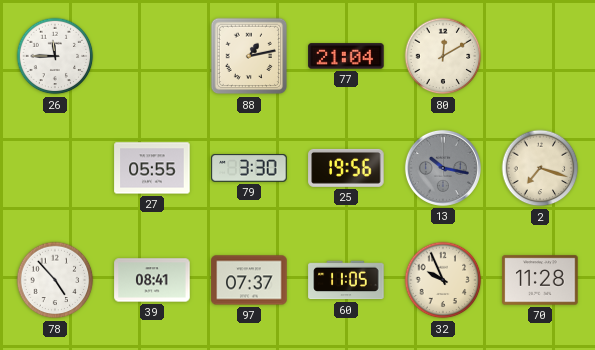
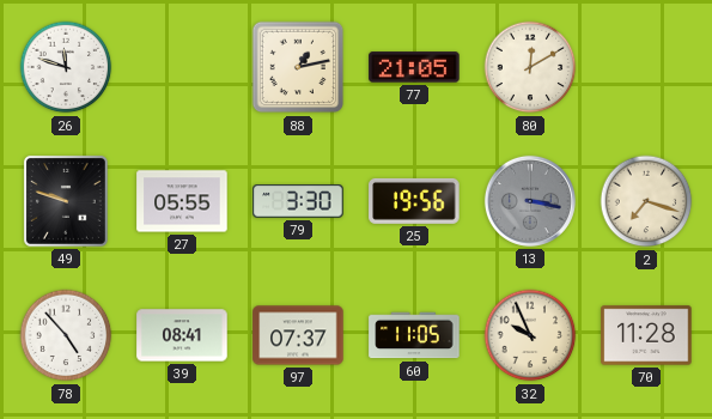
26: 11:45 -> 11:48 (66, 67)
77: 21:04 -> 21:05 (414, 67)
49: none -> 9:48 (66, 201)
13: 10:17 -> 3:17 (530, 201)
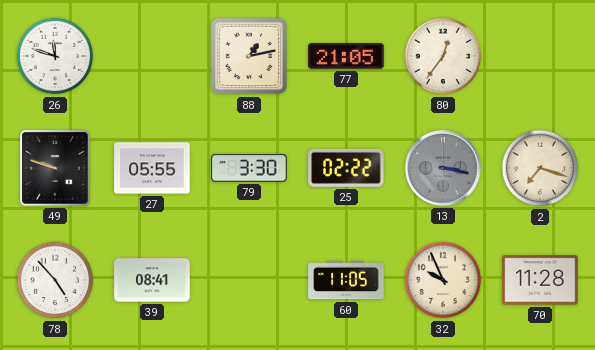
80: 12:10 -> 12:36 (443, 56)
25: 19:56 -> 02:22 (346, 168)
97: 07:37 -> none (298, 335)
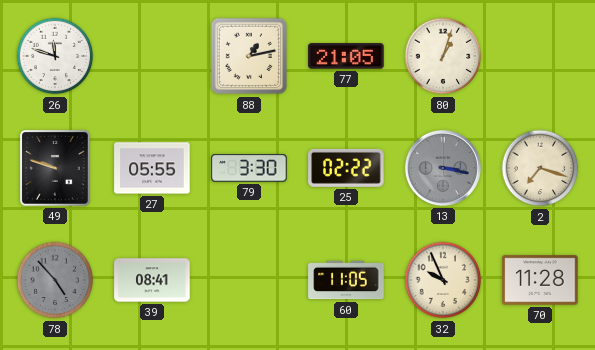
80: 12:36 -> 1:03 (443, 56)
78 dial: white -> grey (55, 280)
